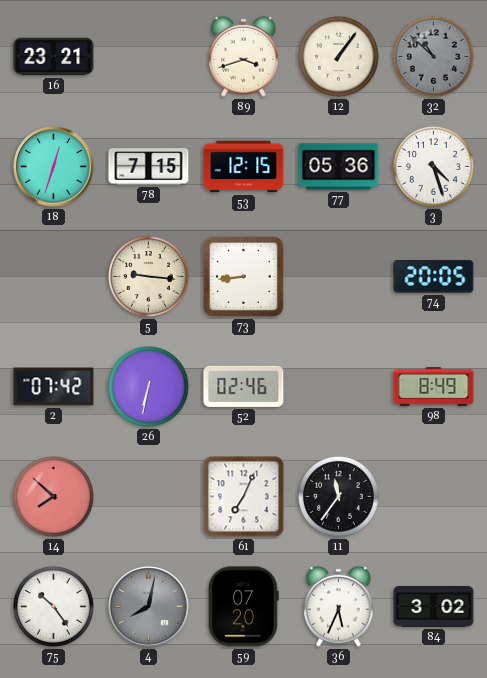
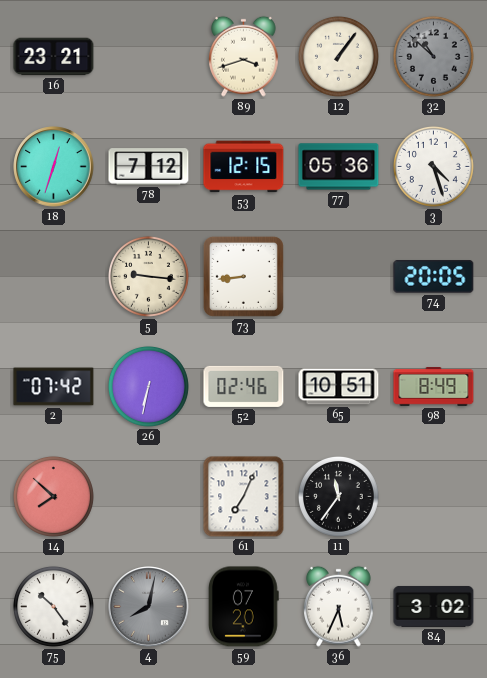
78: 7:15 -> 7:12 (149, 167)
65: none -> 10:51 (339, 387)
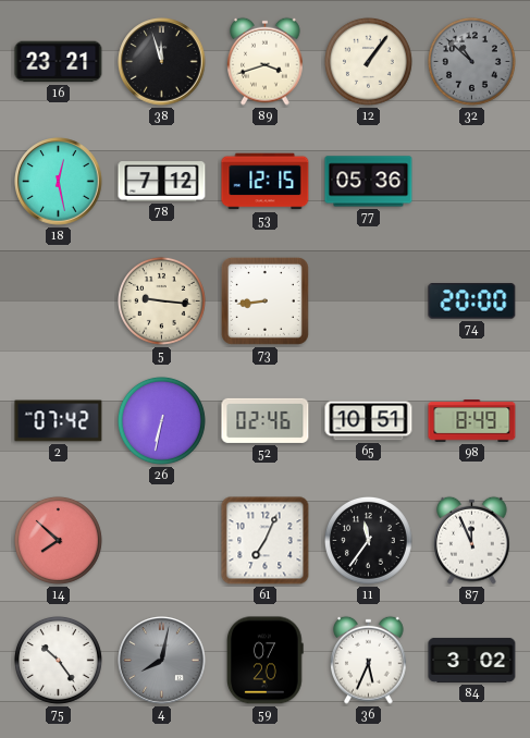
38: none -> 11:57 (162, 62)
18: 12:33 -> 12:28 (59, 182)
3: 4:27 -> none (433, 166)
74: 20:05 -> 20:00 (472, 302)
87: none -> 11:56 (472, 540)
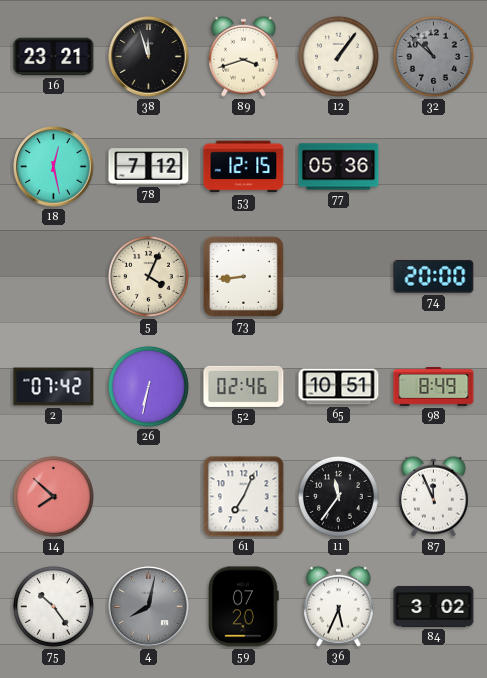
5: 9:16 -> 4:04 (148, 276)
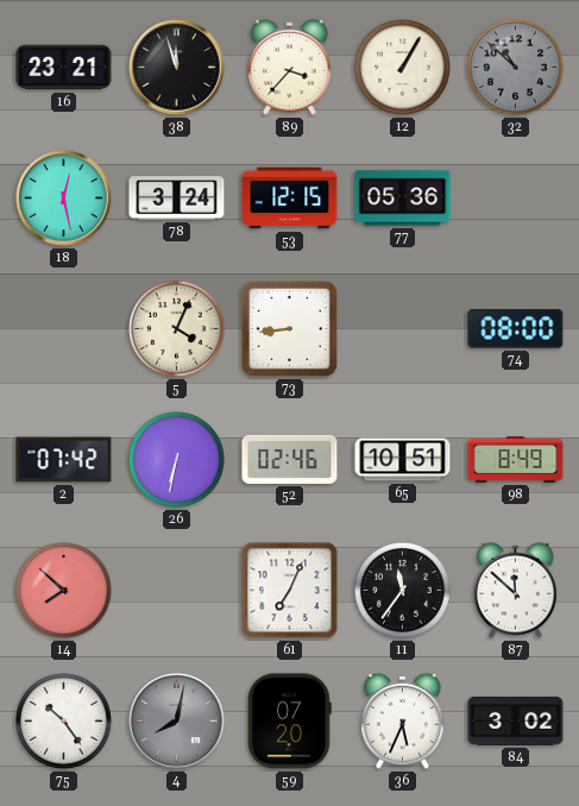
89: 3:42 -> 3:37 (290, 67)
12: 1:06 -> 1:05 (402, 67)
78: 7:12 -> 3:24 (177, 199)
74: 20:00 -> 08:00 (516, 329)
87: 11:56 -> 11:52 (516, 590)
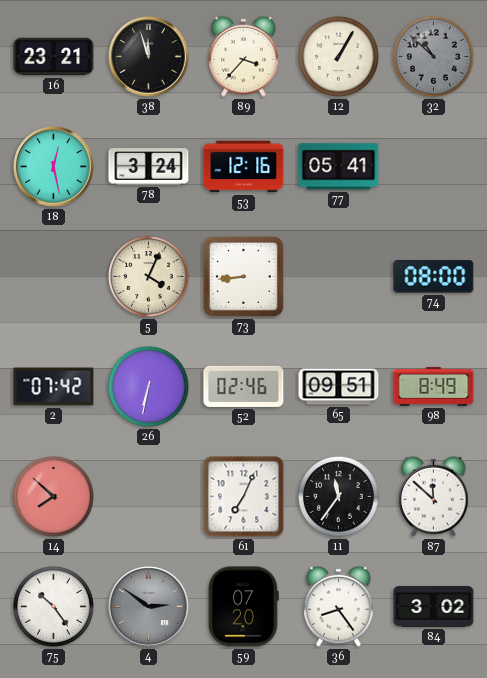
53: 12:15 -> 12:16 (244, 167)
77: 05:36 -> 05:41 (339, 167)
65: 10:51 -> 09:51 (339, 387)
4: 8:02 -> 2:51 (149, 607)
36: 5:34 -> 8:24 (339, 606)
